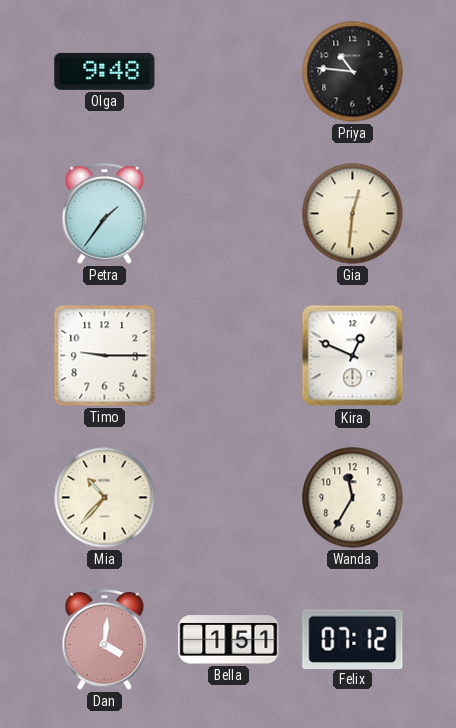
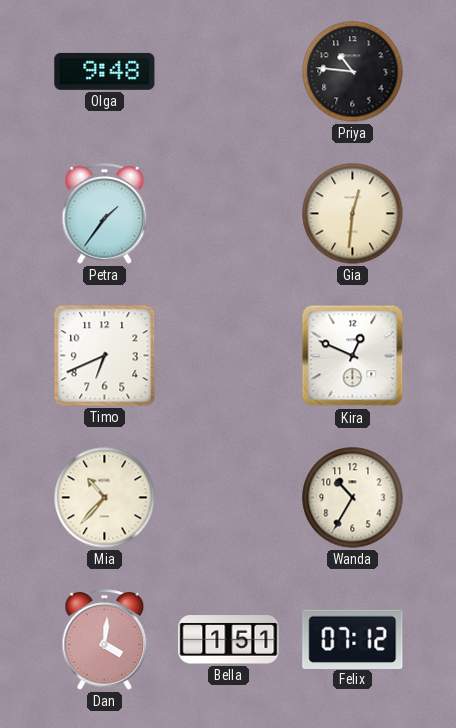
Timo: 9:15 -> 6:41 (105, 356)
Wanda: 11:35 -> 10:35 (353, 498)
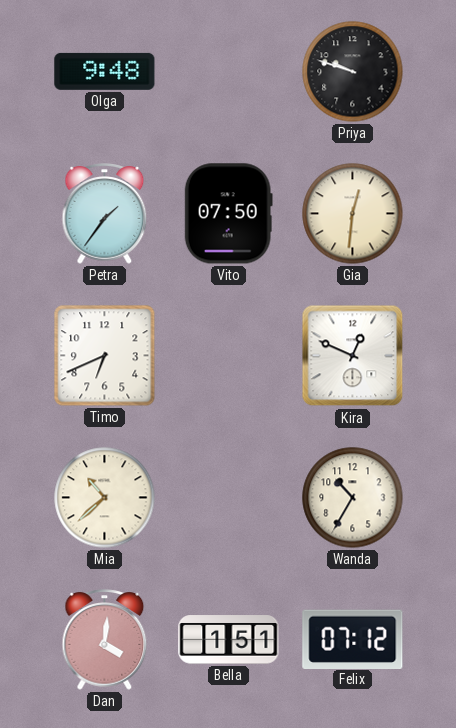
Priya: 10:46 -> 9:48 (353, 72)
Vito: none -> 07:50 (228, 214)
Mia: 10:37 -> 10:38 (105, 498)
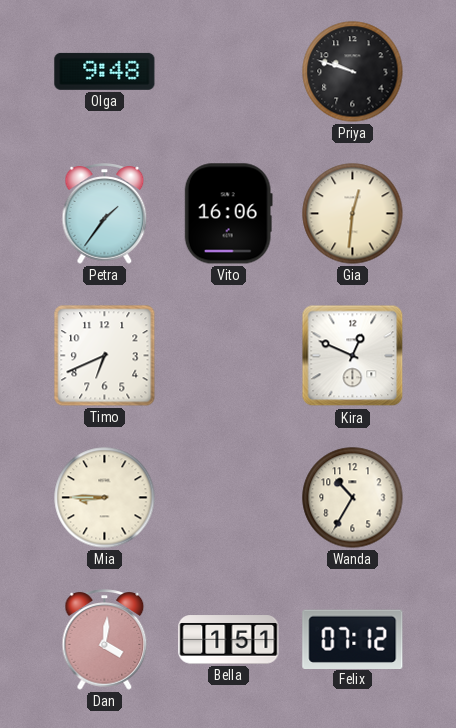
Vito: 07:50 -> 16:06 (228, 214)
Mia: 10:38 -> 8:45 (105, 498)
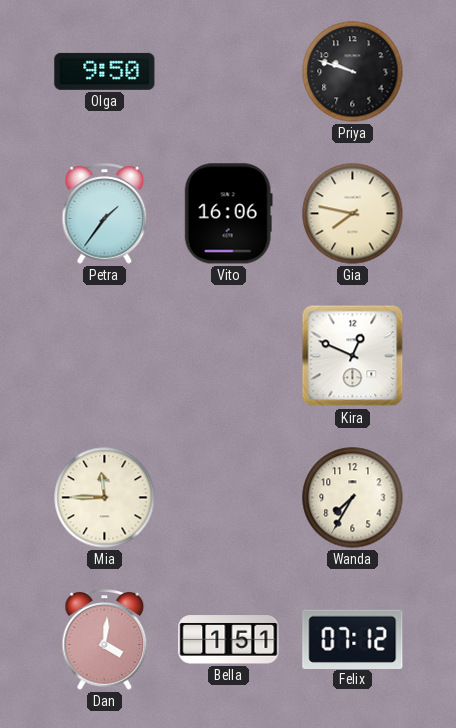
Olga: 9:48 -> 9:50 (105, 71)
Gia: 12:31 -> 7:47 (353, 214)
Timo: 6:41 -> none (105, 356)
Mia: 8:45 -> 11:45 (105, 498)
Wanda: 10:35 -> 7:35 (353, 498)
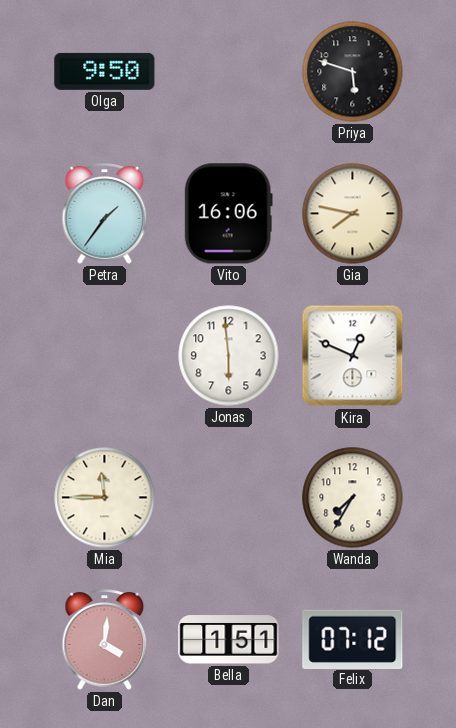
Priya: 9:48 -> 5:48 (353, 72)
Jonas: none -> 5:59 (229, 356)
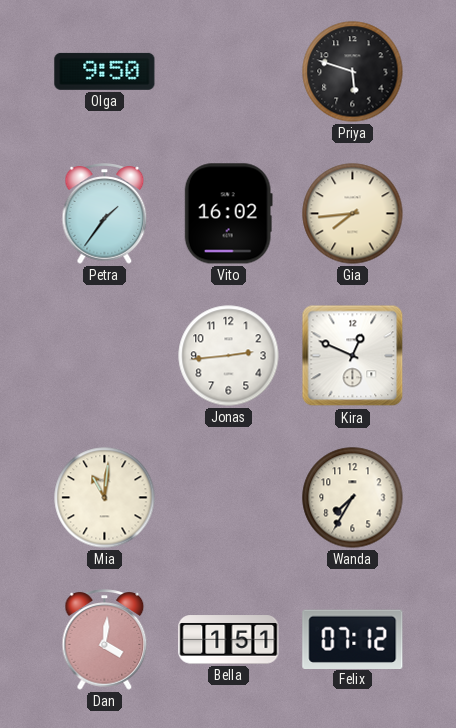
Vito: 16:06 -> 16:02 (228, 214)
Gia: 7:47 -> 7:44 (353, 214)
Jonas: 5:59 -> 2:44 (229, 356)
Mia: 11:45 -> 11:01 (105, 498)
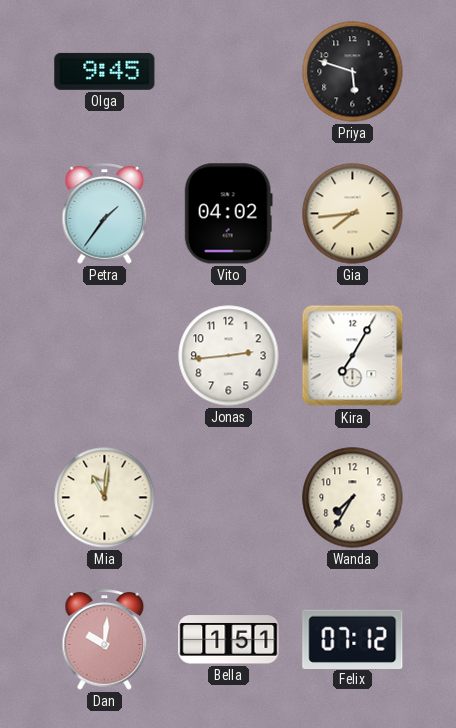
Olga: 9:50 -> 9:45 (105, 71)
Vito: 16:02 -> 04:02 (228, 214)
Kira: 12:49 -> 7:05 (353, 356)
Dan: 4:01 -> 10:01 (105, 640)
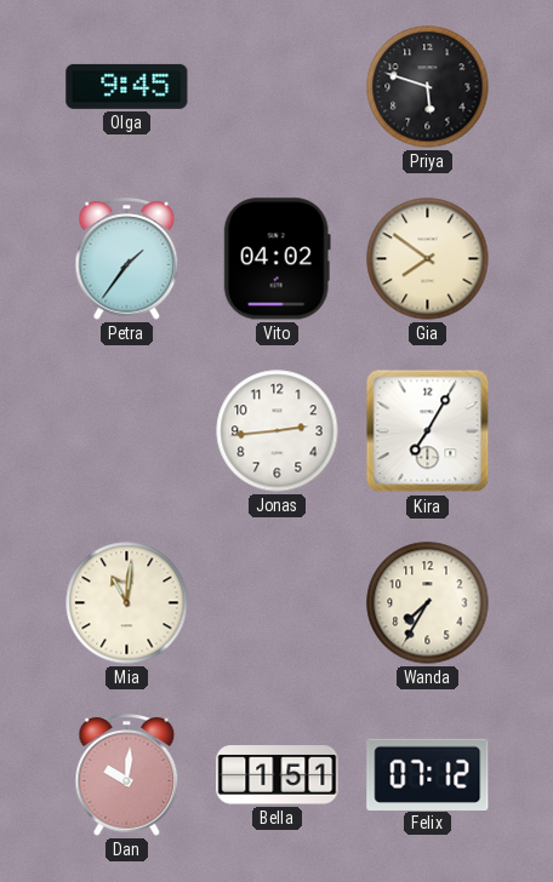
Gia: 7:44 -> 7:51 (428, 259)
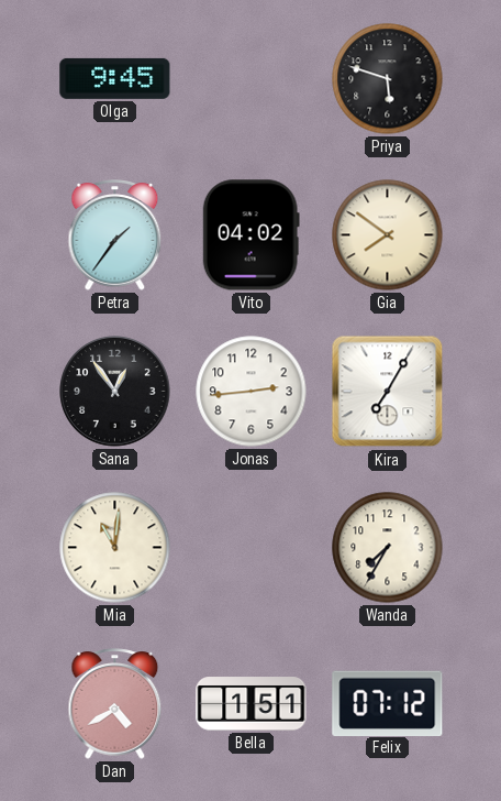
Sana: none -> 12:54 (115, 392)
Dan: 10:01 -> 4:40 (115, 704)
